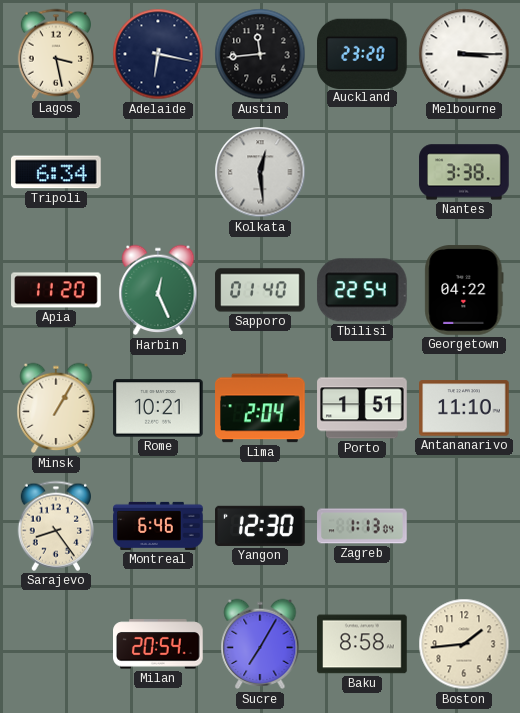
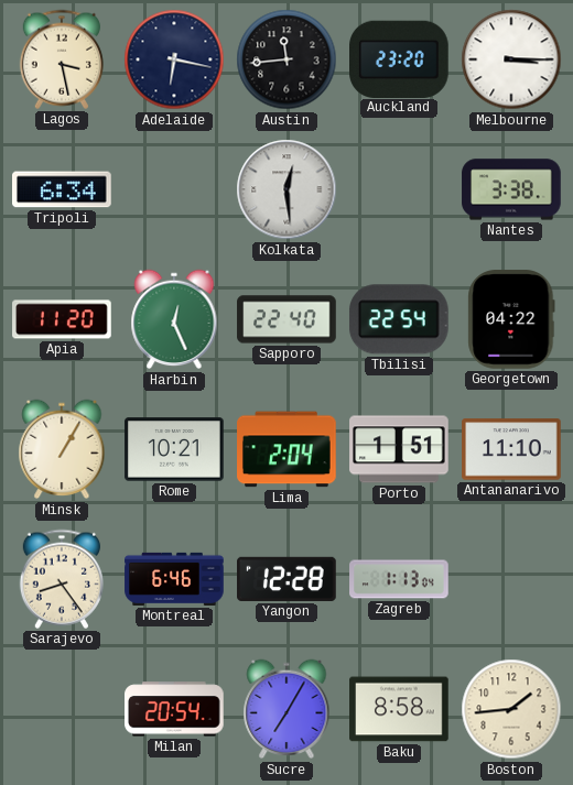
Sapporo: 01:40 -> 22:40 (286, 319)
Yangon: 12:30 -> 12:28 (286, 579)
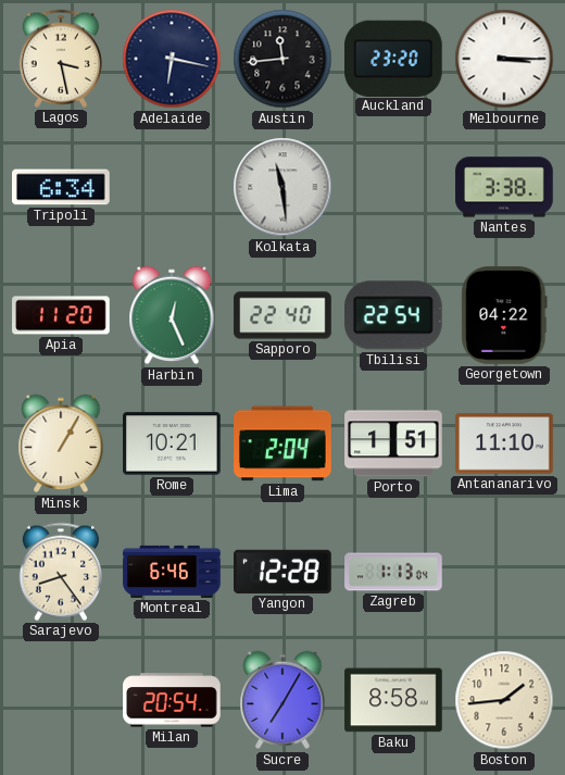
Kolkata: 12:29 -> 11:29 (282, 187)
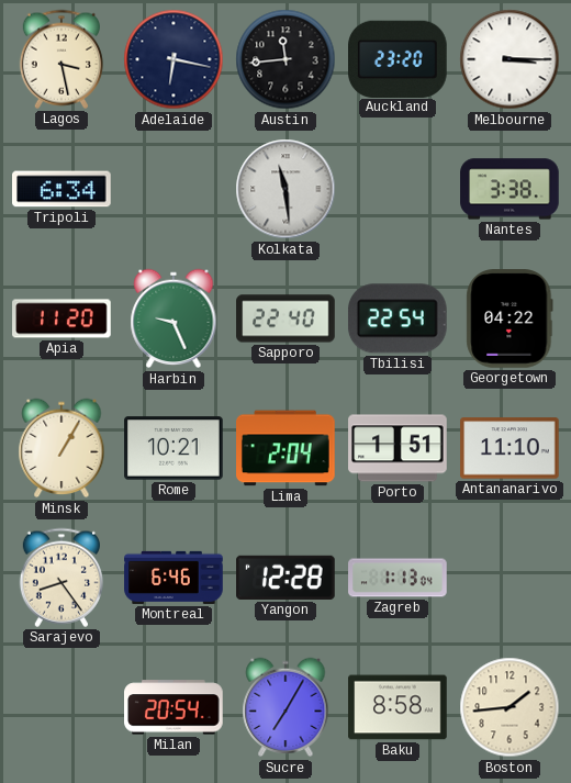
Harbin: 12:26 -> 9:26 (173, 318)
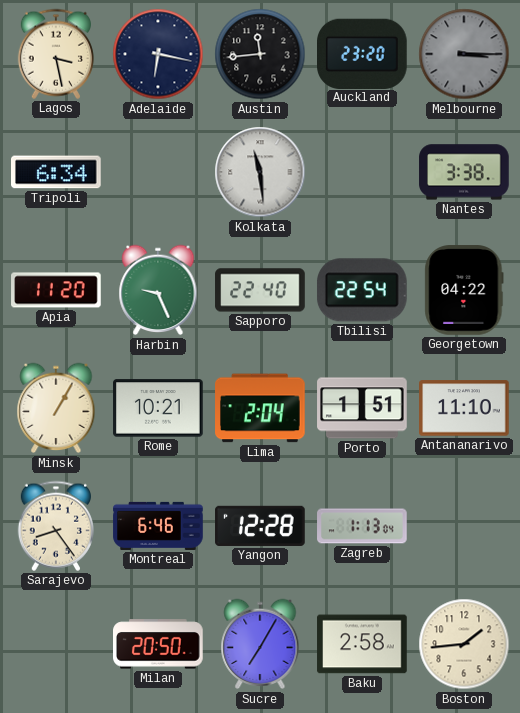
Melbourne dial: white -> grey (464, 54)
Milan: 20:54 -> 20:50 (158, 644)
Baku: 8:58 -> 2:58 (362, 644)
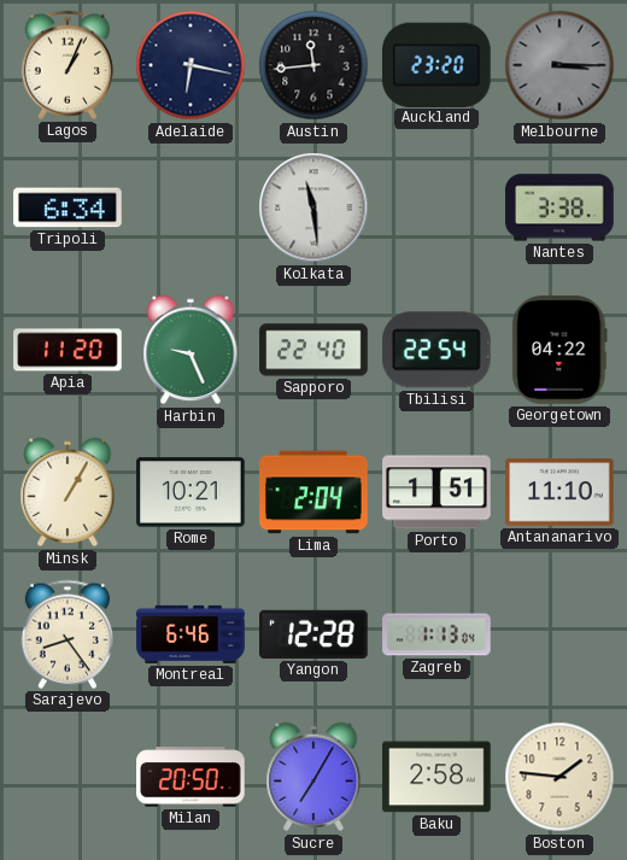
Lagos: 3:28 -> 1:04 (68, 65)
Boston: 1:44 -> 1:46 (559, 777)
